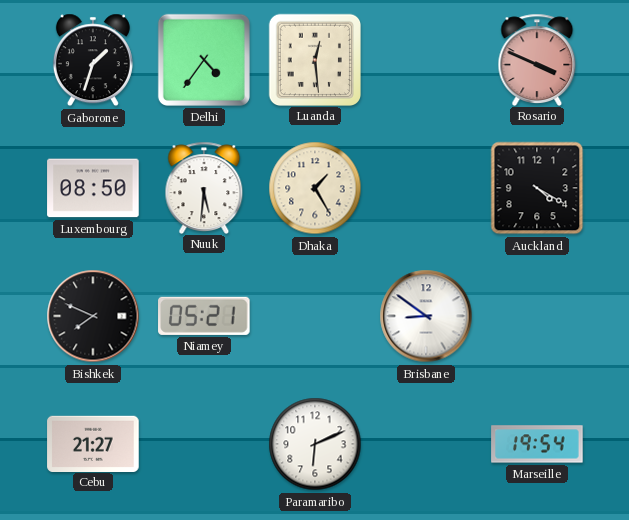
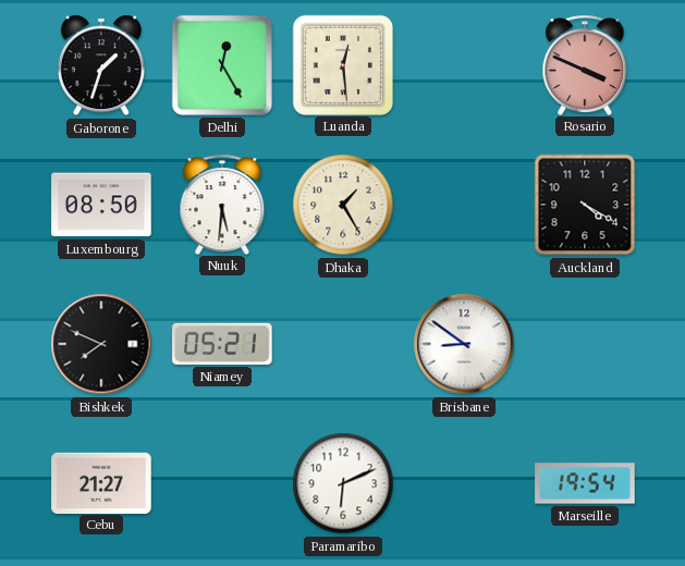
Delhi: 4:36 -> 12:25 (222, 65)
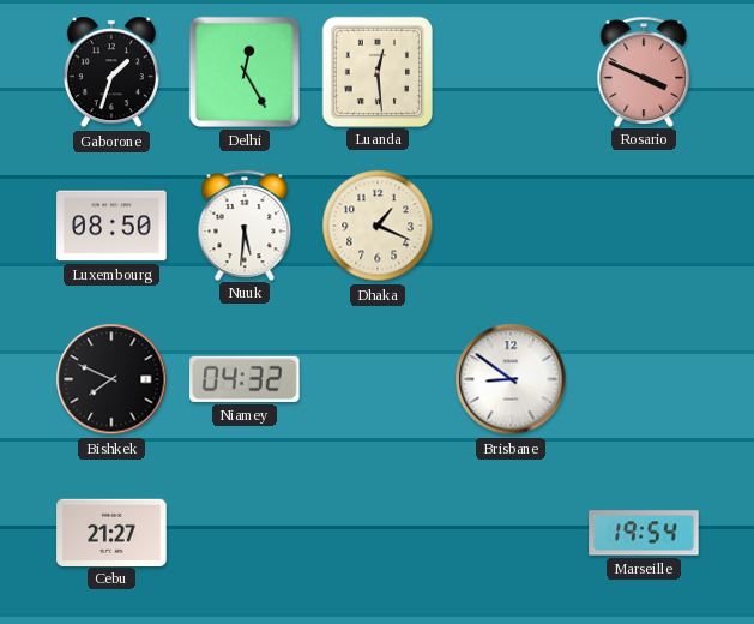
Dhaka: 1:25 -> 1:19 (378, 226)
Auckland: 4:20 -> none (585, 205)
Niamey: 05:21 -> 04:32 (245, 379)
Paramaribo: 6:11 -> none (343, 483)
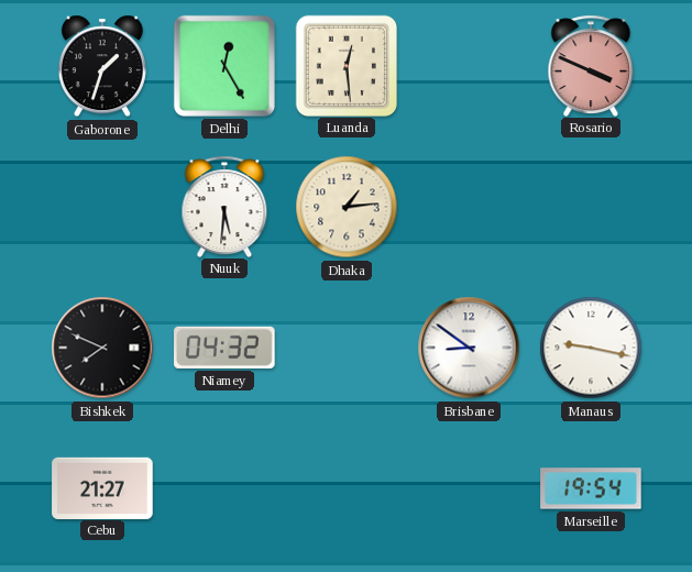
Luxembourg: 08:50 -> none (111, 226)
Dhaka: 1:19 -> 1:14 (347, 207)
Manaus: none -> 9:17 (591, 348)
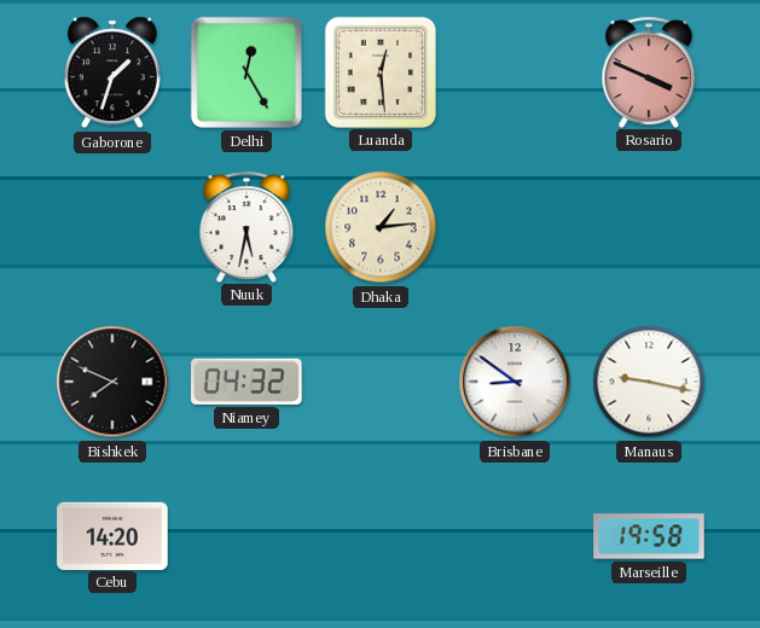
Nuuk: 5:31 -> 5:32 (246, 226)
Cebu: 21:27 -> 14:20 (112, 535)
Marseille: 19:54 -> 19:58 (649, 536)
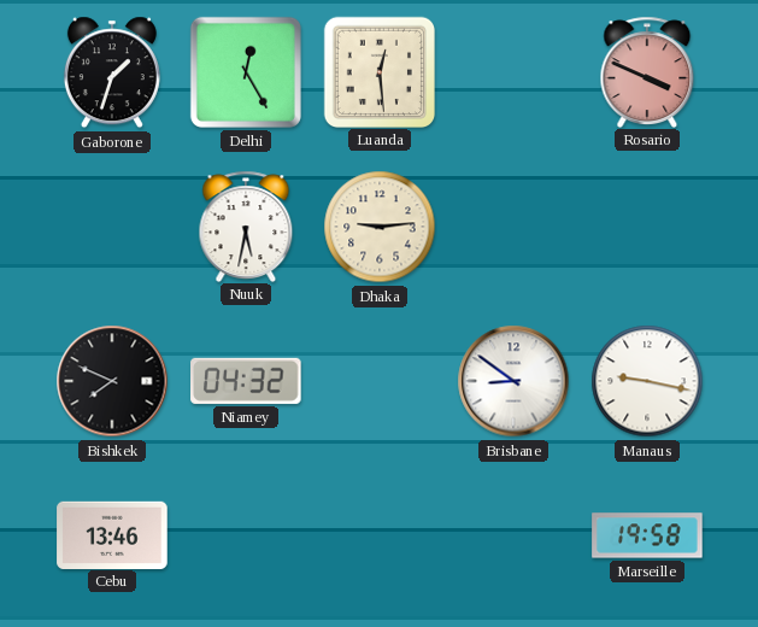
Dhaka: 1:14 -> 9:14 (380, 227)
Cebu: 14:20 -> 13:46 (112, 534)
